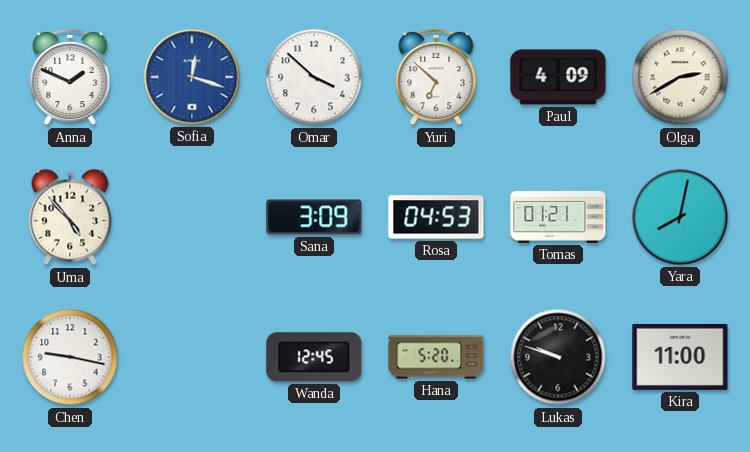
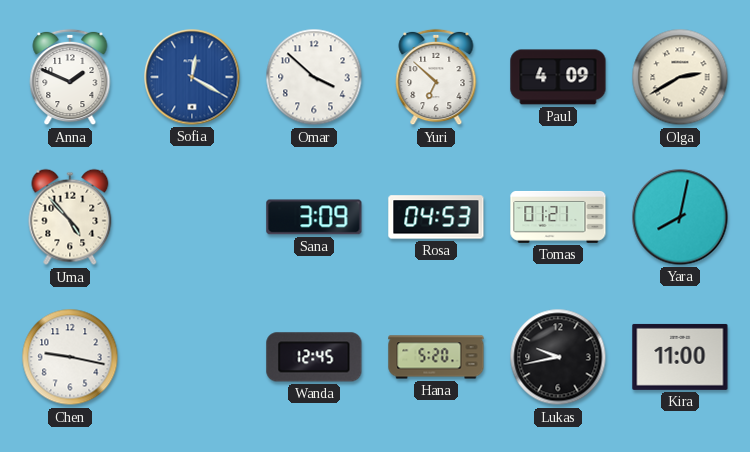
Sofia: 12:18 -> 12:20 (192, 77)
Lukas: 9:48 -> 9:43 (558, 357)
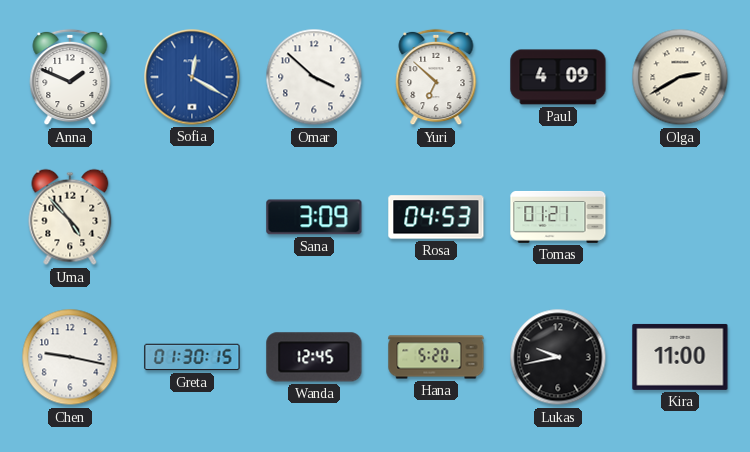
Yara: 8:02 -> none (680, 217)
Greta: none -> 01:30 (192, 357)
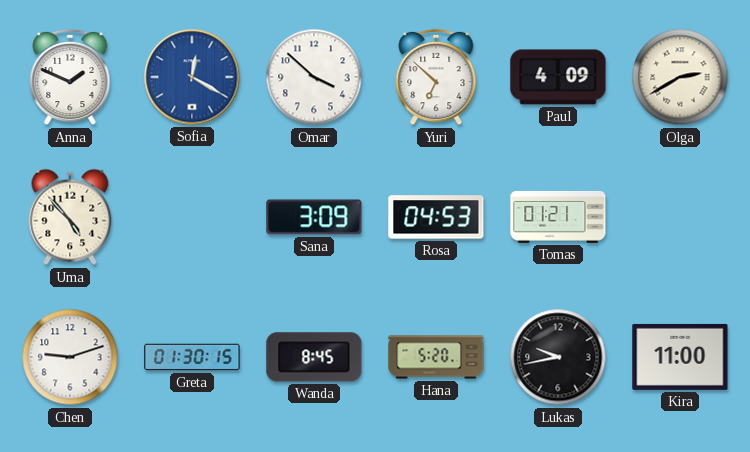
Chen: 9:17 -> 9:12 (70, 357)
Wanda: 12:45 -> 8:45 (314, 357)
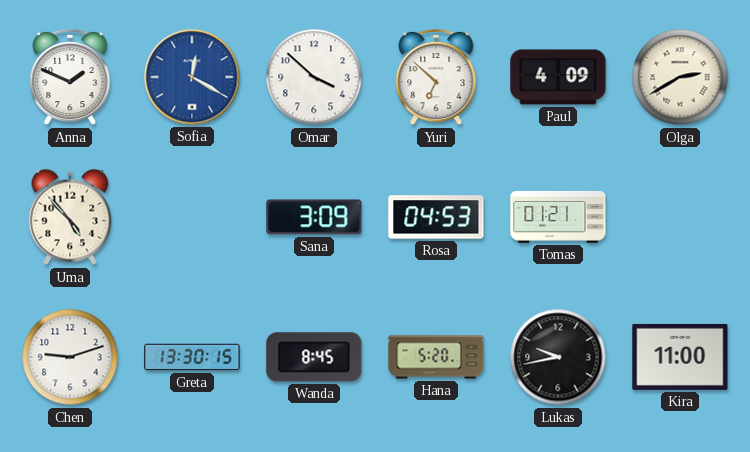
Greta: 01:30 -> 13:30 (192, 357)
